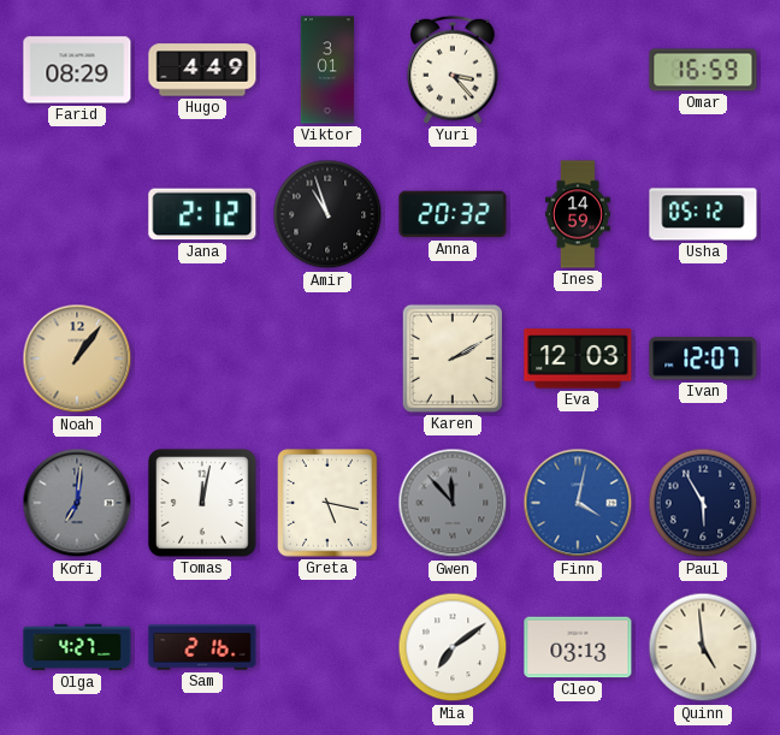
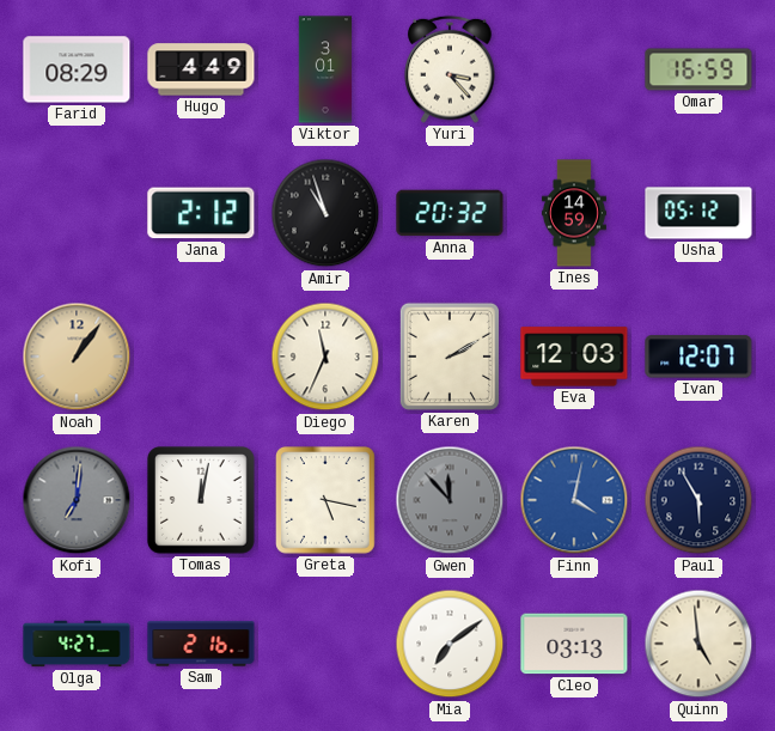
Diego: none -> 11:34 (325, 357)
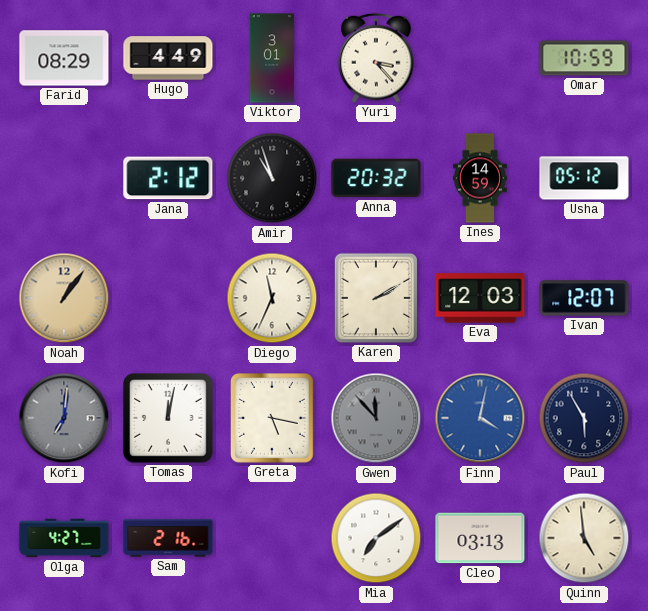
Omar: 16:59 -> 10:59 (584, 58)
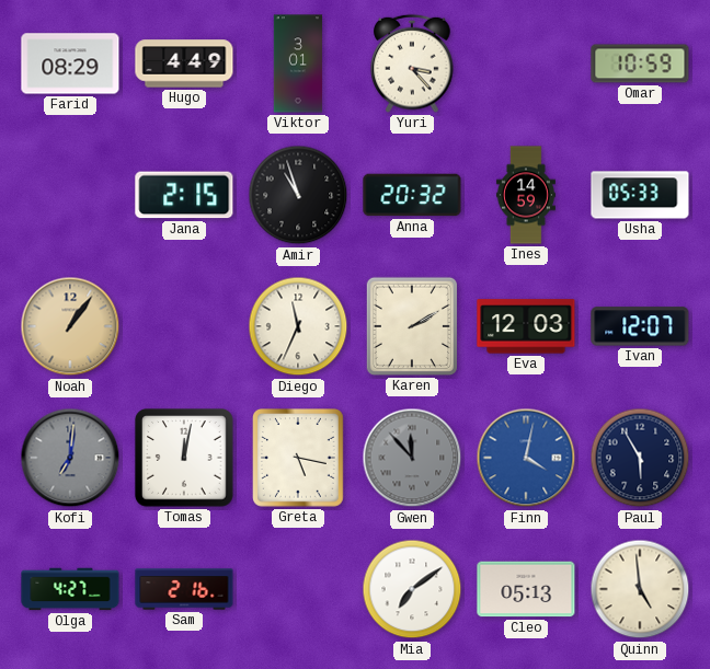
Jana: 2:12 -> 2:15 (184, 195)
Usha: 05:12 -> 05:33 (640, 195)
Cleo: 03:13 -> 05:13 (526, 589)
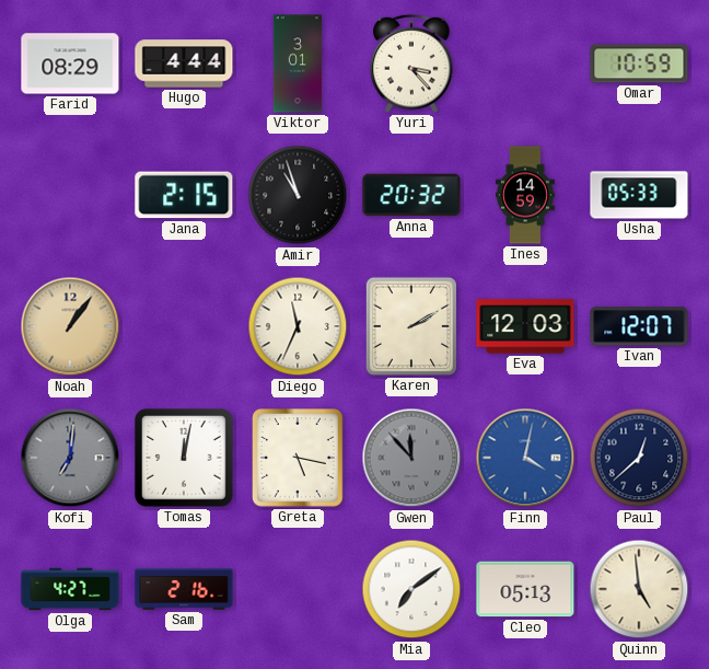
Hugo: 4:49 -> 4:44 (184, 64)
Paul: 5:55 -> 12:38 (639, 458)
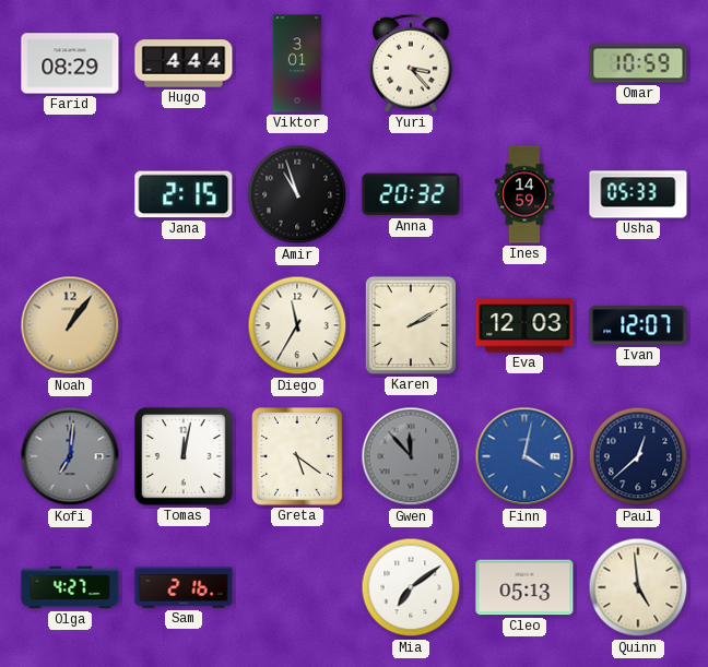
Diego: 11:34 -> 11:35 (297, 325)
Greta: 5:17 -> 5:21 (298, 456)
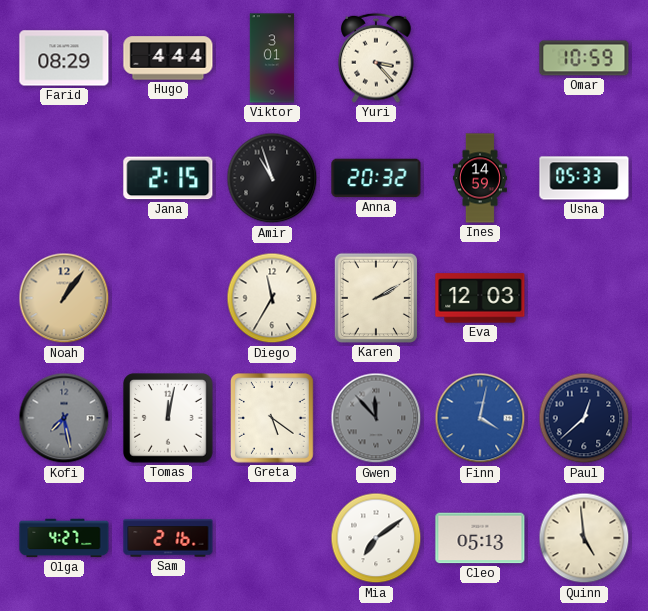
Ivan: 12:07 -> none (638, 325)
Kofi: 7:01 -> 7:28 (64, 418)
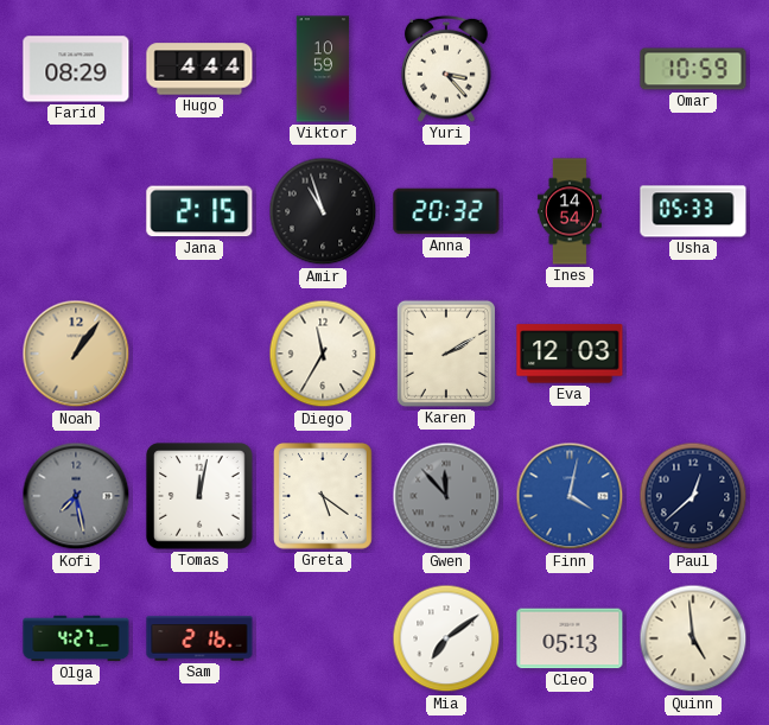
Viktor: 3:01 -> 10:59 (323, 69)
Ines: 14:59 -> 14:54 (570, 211)
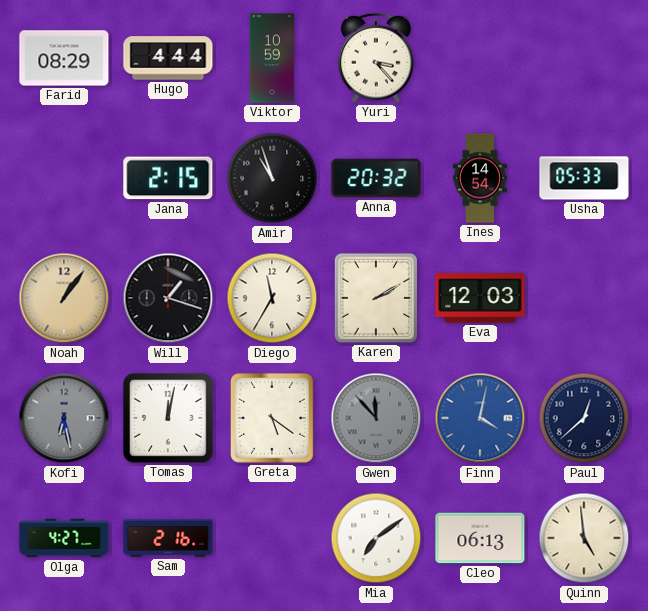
Omar: 10:59 -> none (693, 69)
Will: none -> 1:18 (168, 298)
Kofi: 7:28 -> 6:28 (64, 418)
Cleo: 05:13 -> 06:13 (480, 538)
